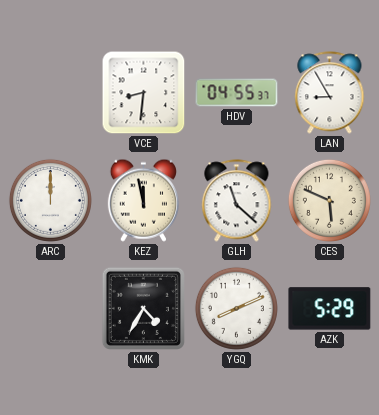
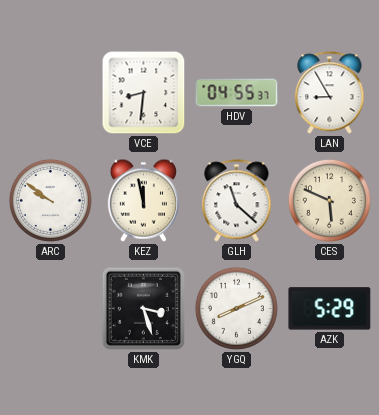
ARC: 12:00 -> 9:51 (50, 200)
KMK: 4:35 -> 3:27 (143, 308)
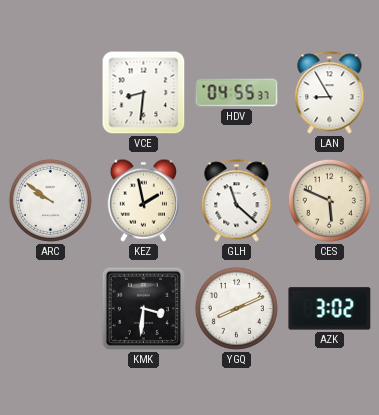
KEZ: 11:58 -> 1:58 (143, 200)
KMK: 3:27 -> 3:31 (143, 308)
AZK: 5:29 -> 3:02 (330, 309)
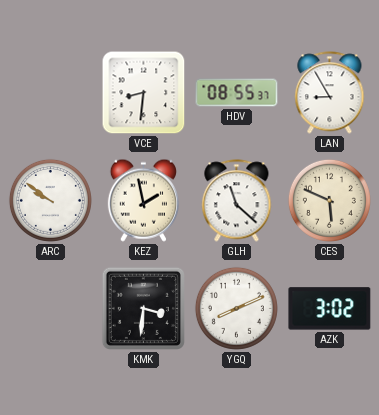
HDV: 04:55 -> 08:55 (237, 93)
